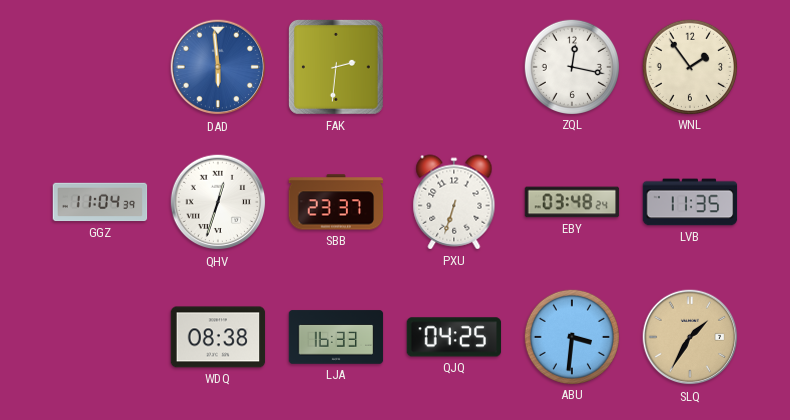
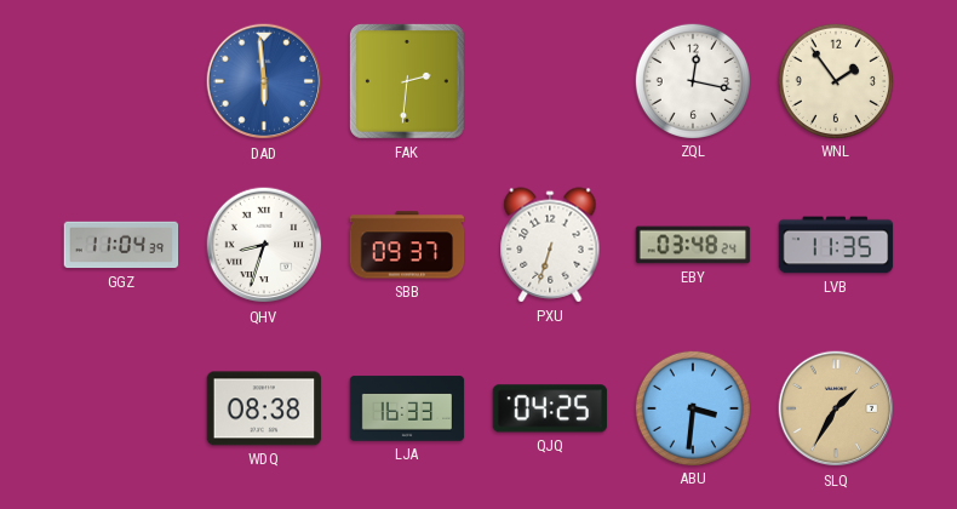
QHV: 12:33 -> 8:33 (264, 245)
SBB: 23:37 -> 09:37 (407, 245)
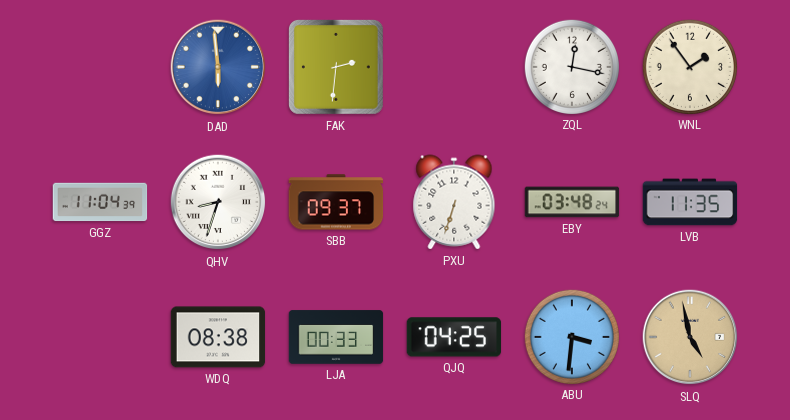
LJA: 16:33 -> 00:33 (336, 337)
SLQ: 1:35 -> 4:58 (690, 337)
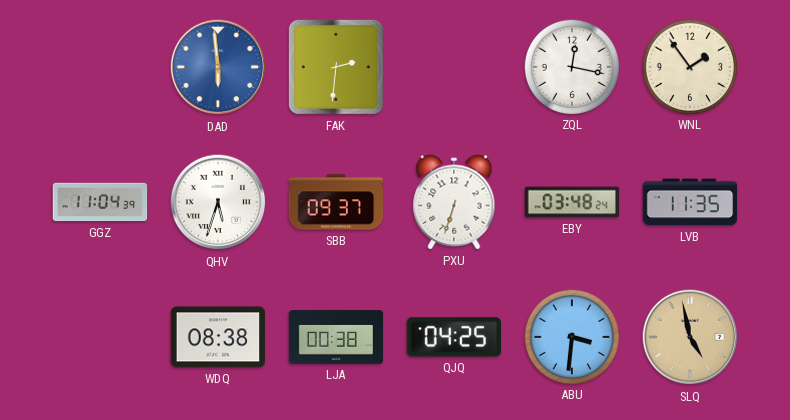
QHV: 8:33 -> 5:33 (218, 202)
LJA: 00:33 -> 00:38 (336, 337)
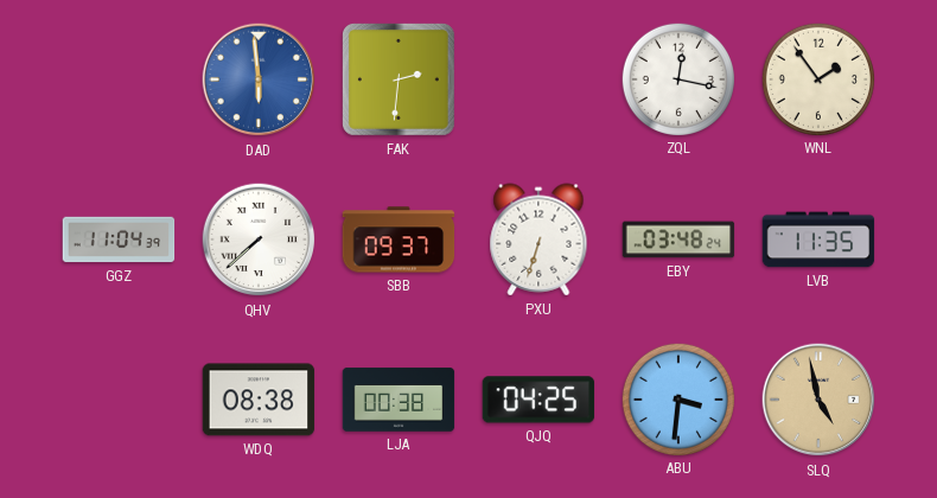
QHV: 5:33 -> 7:38 (259, 240)
